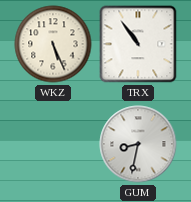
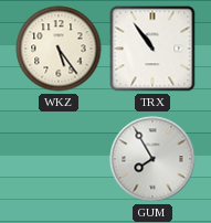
WKZ: 5:26 -> 5:24 (59, 49)
GUM: 8:32 -> 7:55 (152, 159)
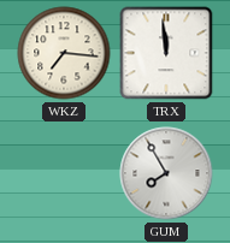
WKZ: 5:24 -> 7:16 (64, 53)
TRX: 10:54 -> 11:59 (166, 53)
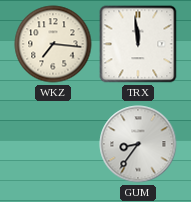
GUM: 7:55 -> 8:36 (138, 144)
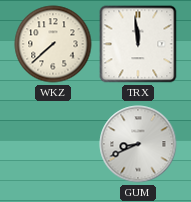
WKZ: 7:16 -> 7:38 (53, 44)
GUM: 8:36 -> 8:41 (138, 144)
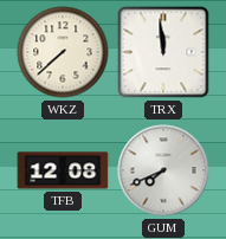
TFB: none -> 12:08 (63, 170)
GUM: 8:41 -> 7:41 (163, 170)
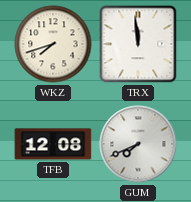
WKZ: 7:38 -> 7:42 (53, 44)
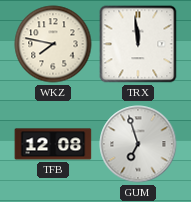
WKZ: 7:42 -> 7:47 (53, 44)
GUM: 7:41 -> 6:57 (138, 144)
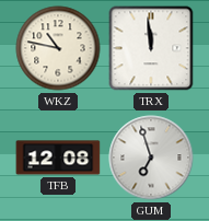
WKZ: 7:47 -> 10:47 (58, 48)
